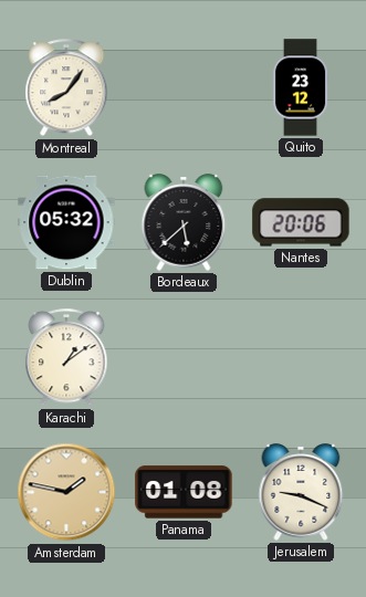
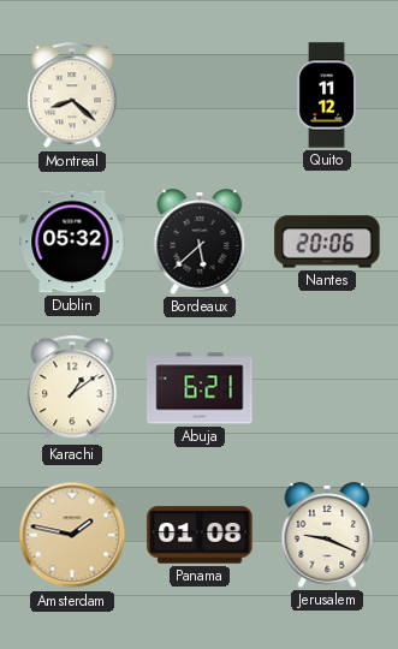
Montreal: 8:06 -> 8:22 (72, 96)
Quito: 23:12 -> 11:12 (327, 95)
Abuja: none -> 6:21 (200, 388)
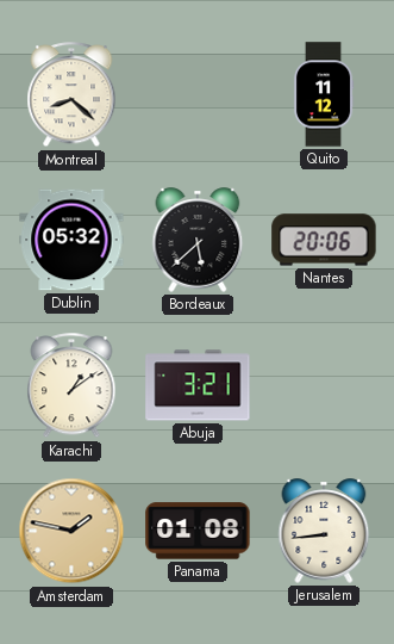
Abuja: 6:21 -> 3:21 (198, 385)
Jerusalem: 9:19 -> 8:44 (324, 531)
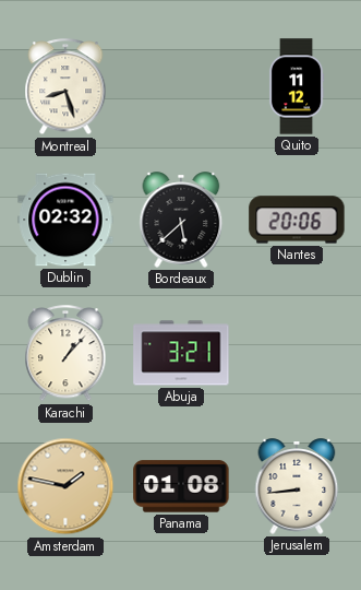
Montreal: 8:22 -> 8:27 (65, 87)
Dublin: 05:32 -> 02:32 (65, 220)
Karachi: 1:09 -> 1:07 (65, 354)
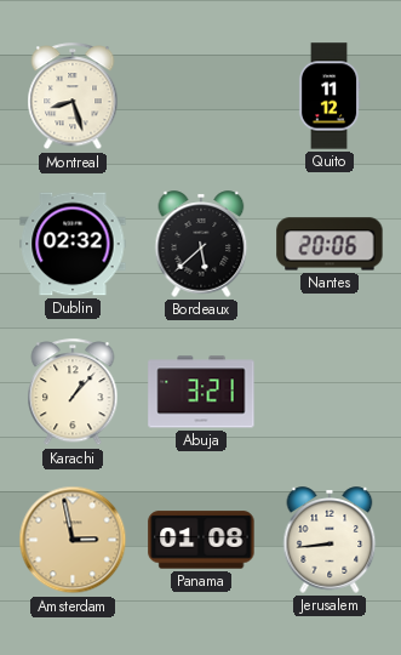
Amsterdam: 1:47 -> 2:58 (73, 540)
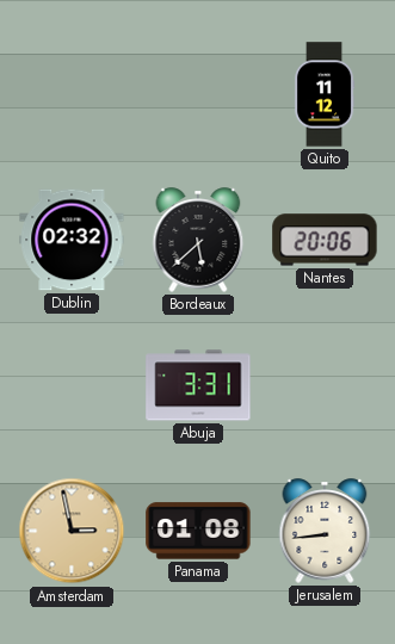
Montreal: 8:27 -> none (73, 97)
Karachi: 1:07 -> none (73, 393)
Abuja: 3:21 -> 3:31 (198, 385)
